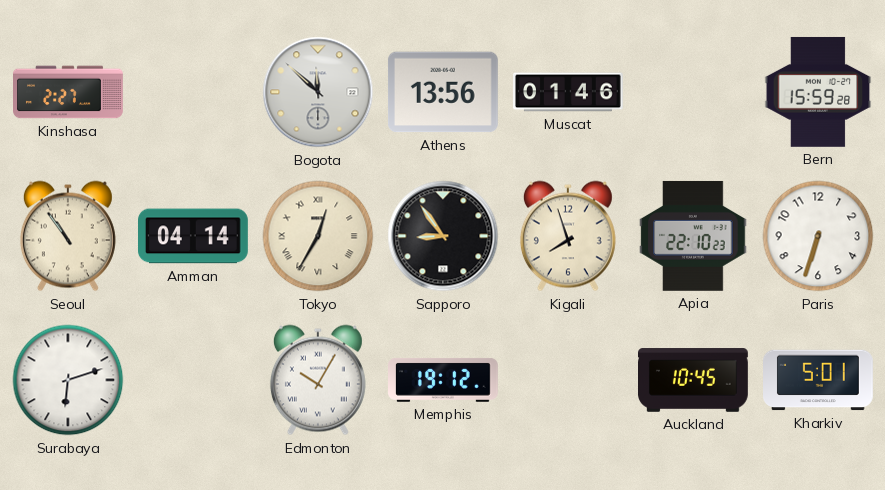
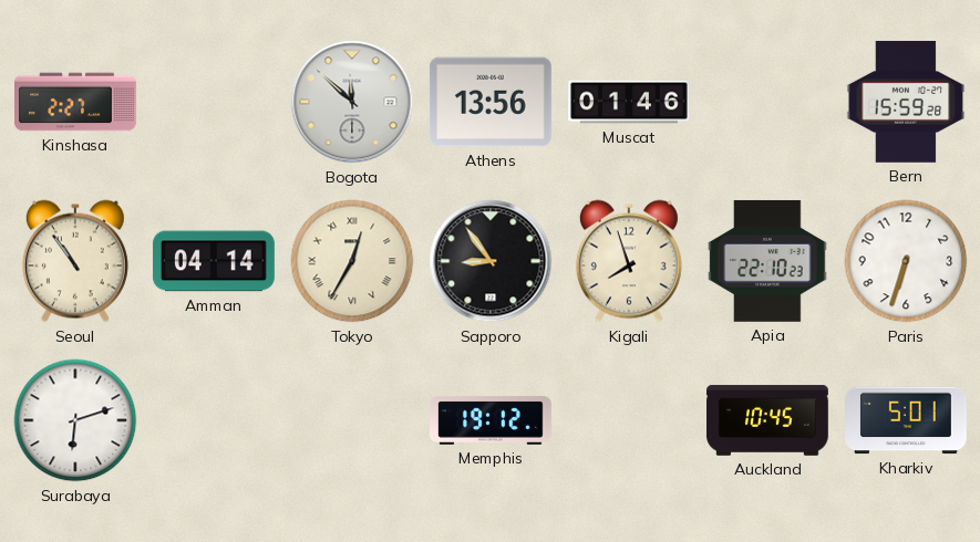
Edmonton: 10:05 -> none (318, 380)
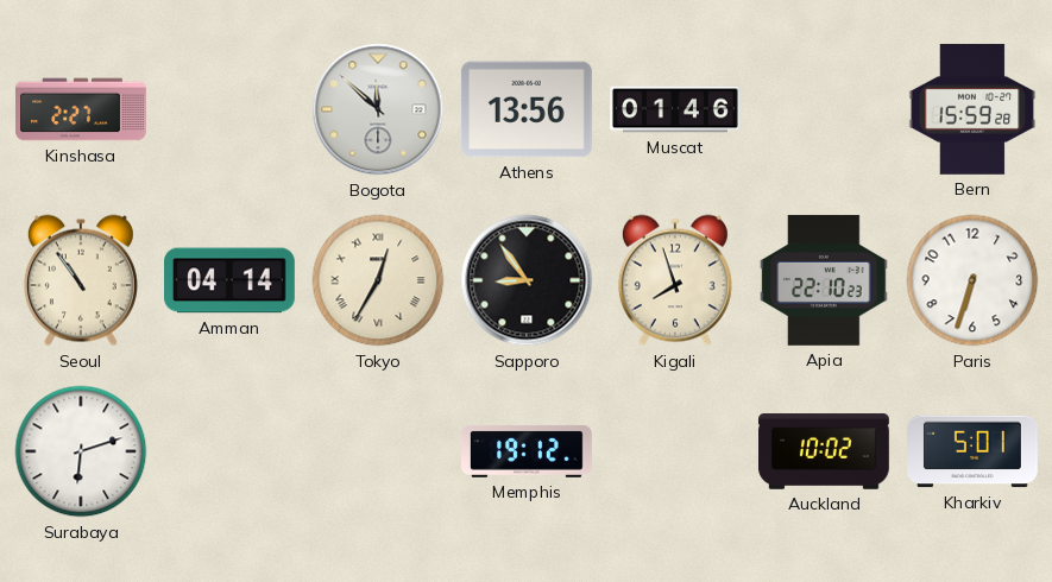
Auckland: 10:45 -> 10:02 (825, 451)
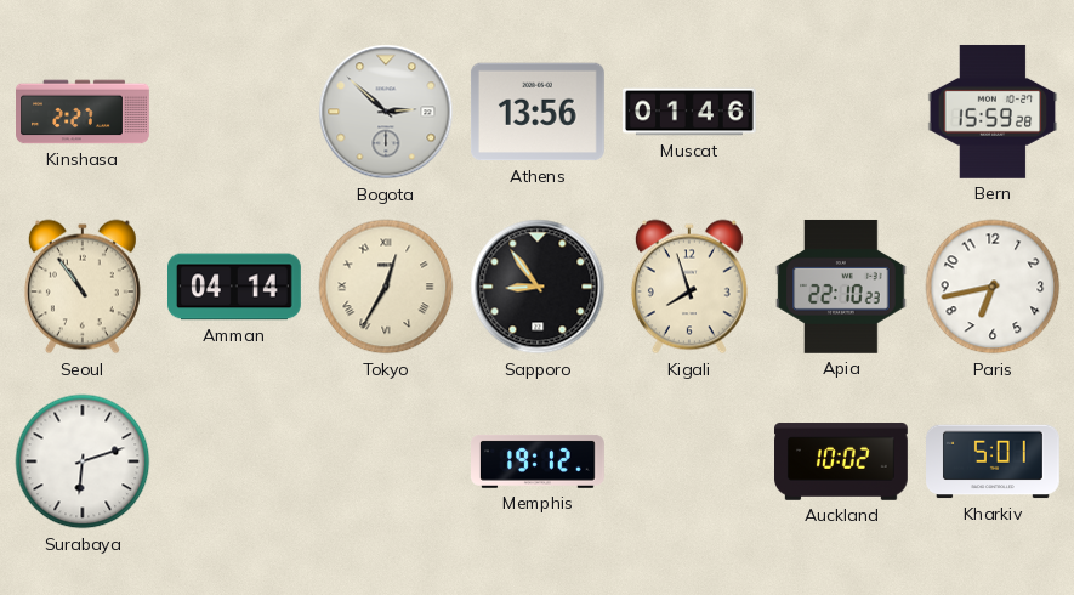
Bogota: 11:52 -> 2:52 (386, 112)
Paris: 6:33 -> 6:43 (993, 287)
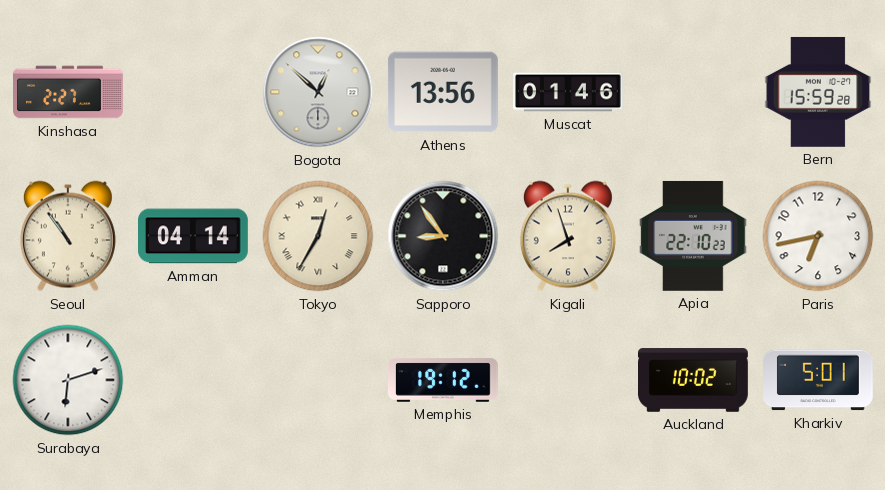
Bogota: 2:52 -> 12:52 (318, 92)
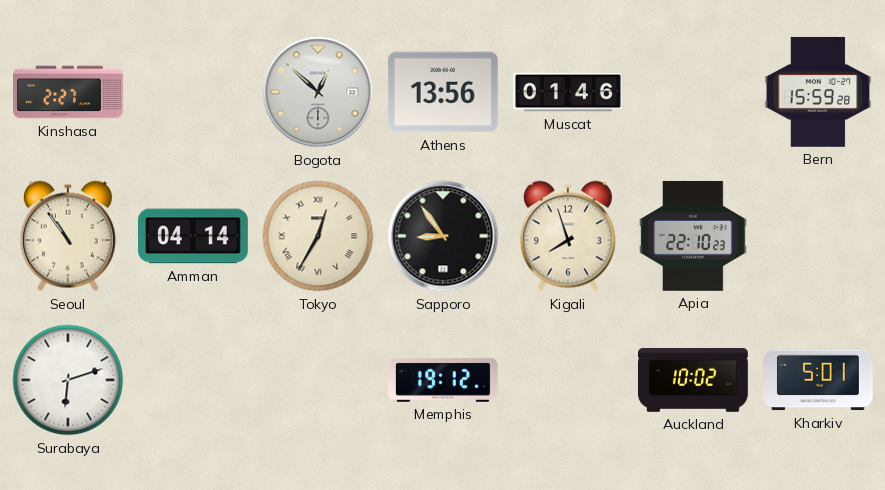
Paris: 6:43 -> none (818, 236)
